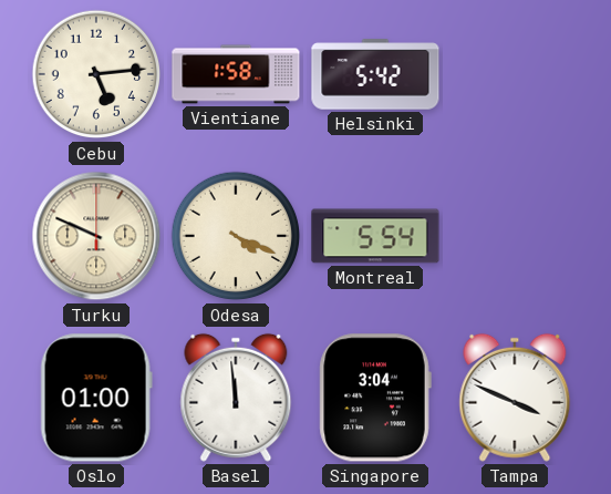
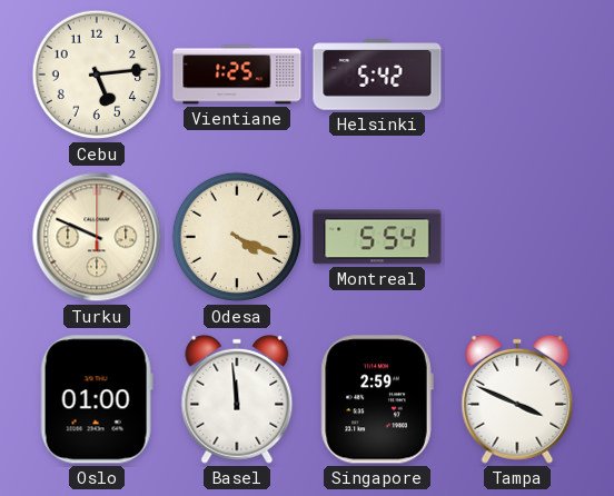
Vientiane: 1:58 -> 1:25 (237, 75)
Singapore: 3:04 -> 2:59 (377, 399)
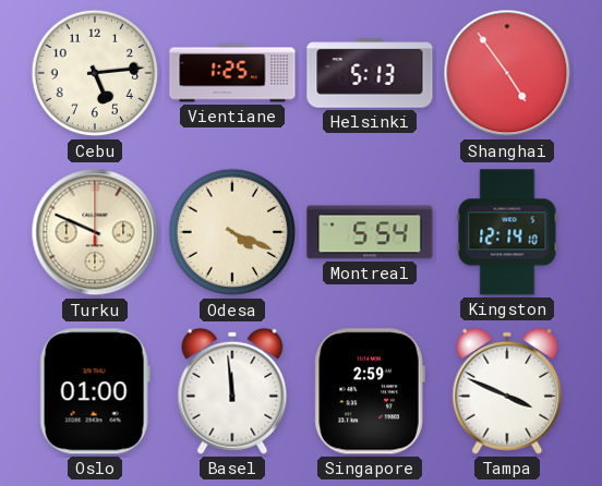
Helsinki: 5:42 -> 5:13 (370, 73)
Shanghai: none -> 4:54 (507, 73)
Kingston: none -> 12:14 (507, 232)
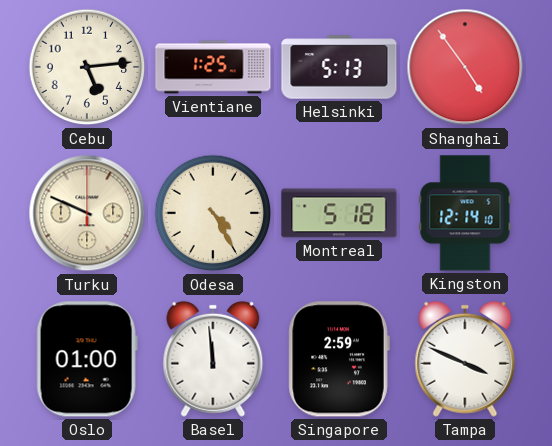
Odesa: 4:19 -> 4:25 (213, 213)
Montreal: 5:54 -> 5:18 (339, 213)
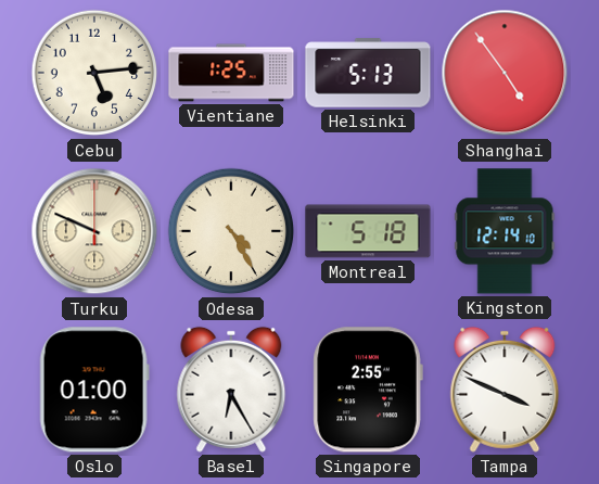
Basel: 11:59 -> 6:25 (231, 390)
Singapore: 2:59 -> 2:55 (368, 390)
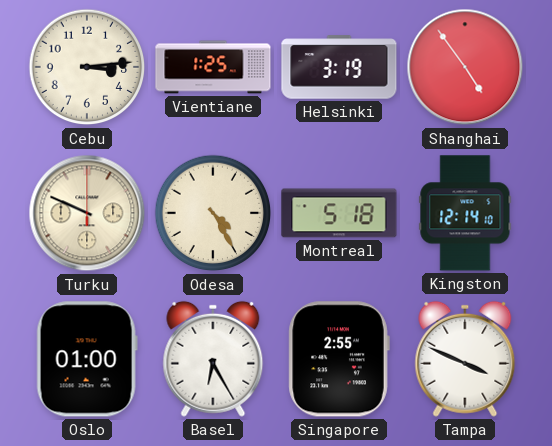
Cebu: 5:14 -> 3:14 (87, 67)
Helsinki: 5:13 -> 3:19 (339, 67)
